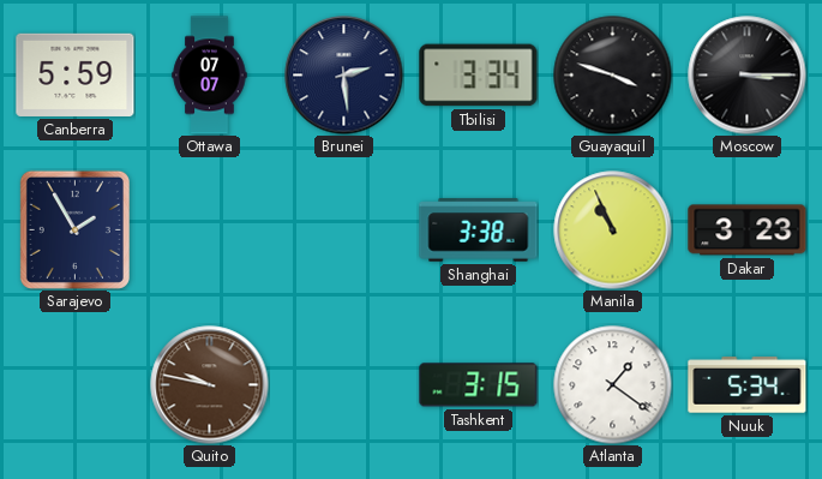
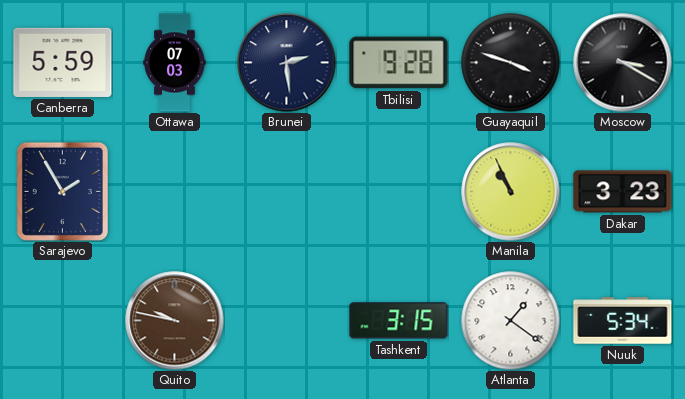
Ottawa: 07:07 -> 07:03 (175, 63)
Tbilisi: 3:34 -> 9:28 (399, 63)
Moscow: 3:15 -> 3:20 (623, 63)
Shanghai: 3:38 -> none (479, 230)
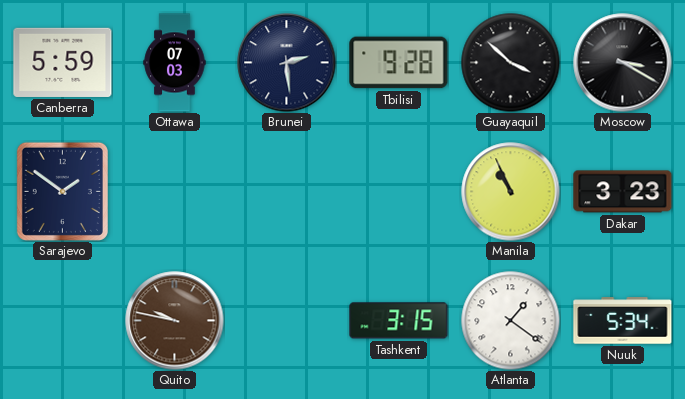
Guayaquil: 3:48 -> 3:52 (511, 63)
Sarajevo: 1:55 -> 1:51 (62, 191)
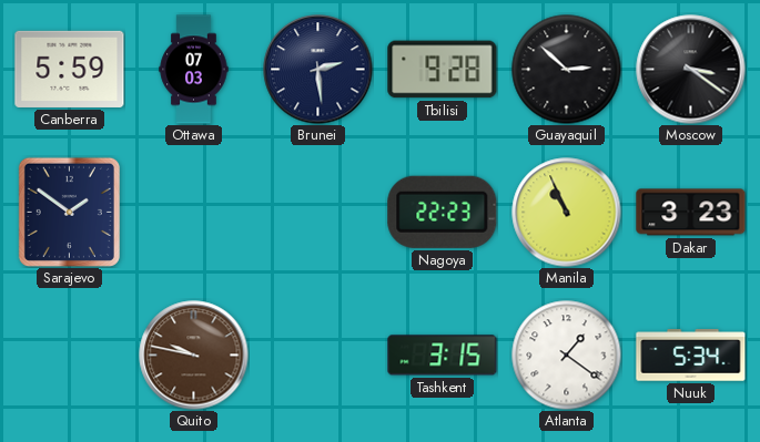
Guayaquil: 3:52 -> 2:52 (567, 70)
Moscow: 3:20 -> 3:21 (691, 70)
Nagoya: none -> 22:23 (443, 212)
